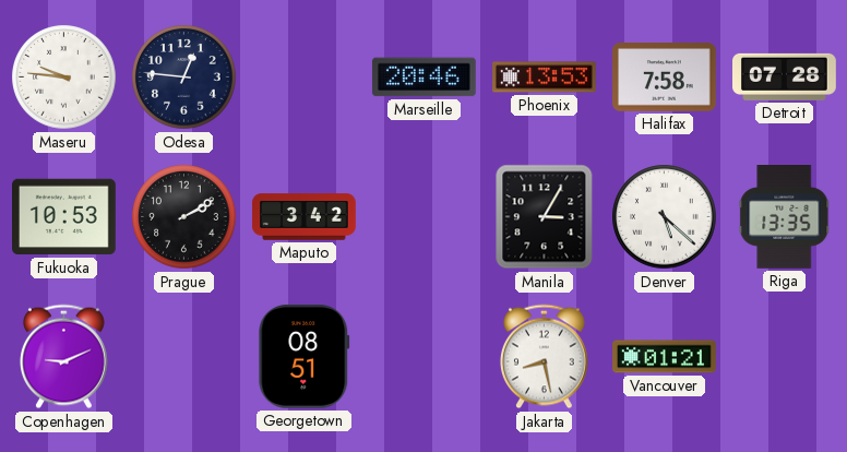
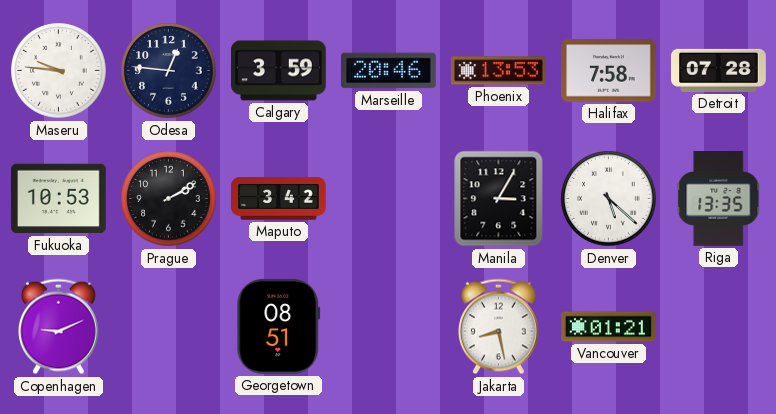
Calgary: none -> 3:59 (279, 71)
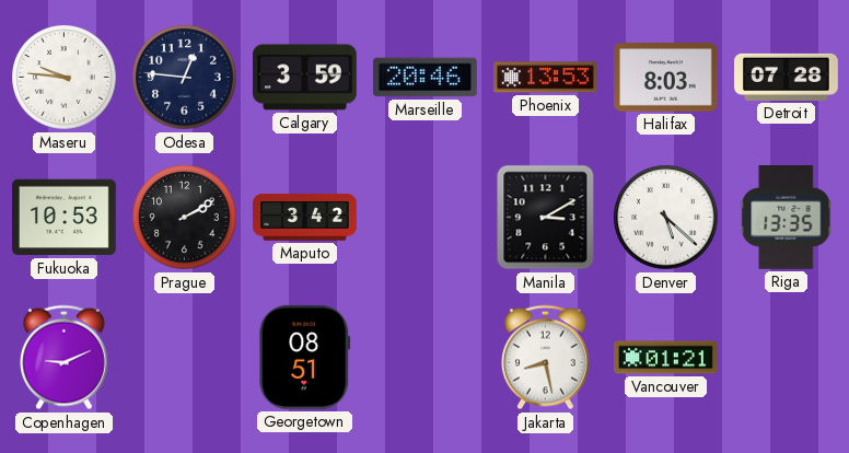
Halifax: 7:58 -> 8:03 (666, 78)
Manila: 3:05 -> 3:10 (546, 218)
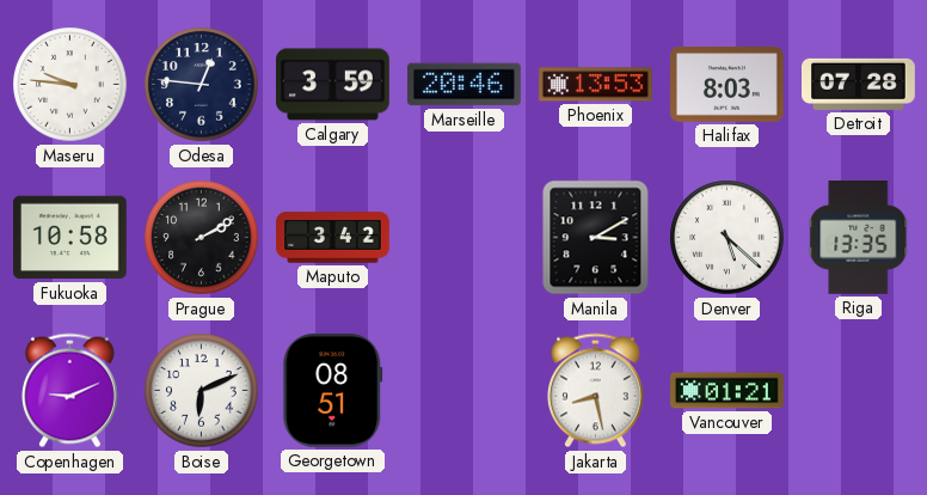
Fukuoka: 10:53 -> 10:58 (70, 238)
Boise: none -> 6:11 (202, 391)
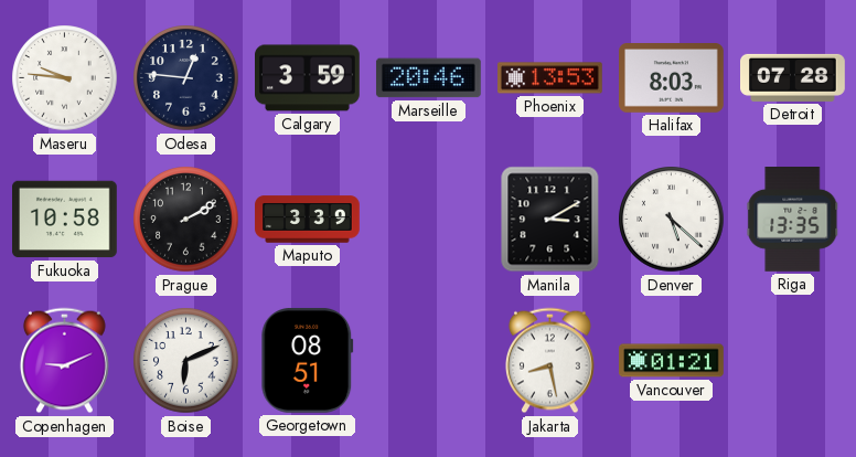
Maputo: 3:42 -> 3:39 (308, 220)
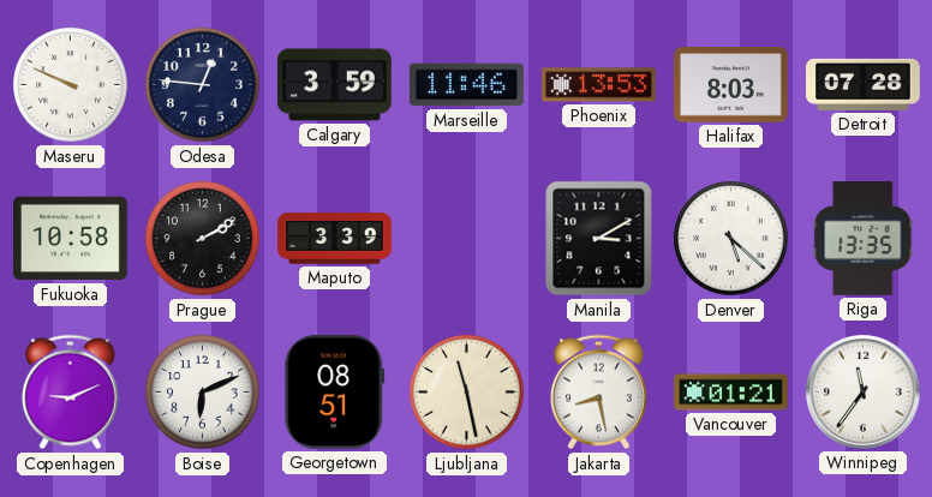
Maseru: 9:46 -> 9:49 (71, 85)
Marseille: 20:46 -> 11:46 (466, 85)
Ljubljana: none -> 11:28 (467, 393)
Winnipeg: none -> 11:36 (862, 391)
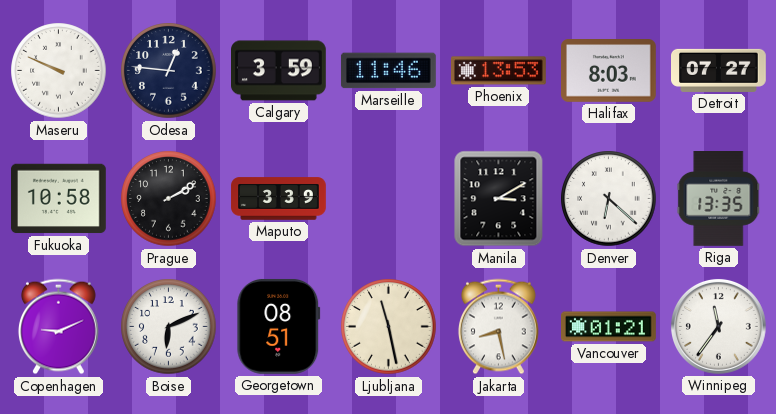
Detroit: 07:28 -> 07:27 (719, 70)
Denver: 5:22 -> 6:22 (609, 199)
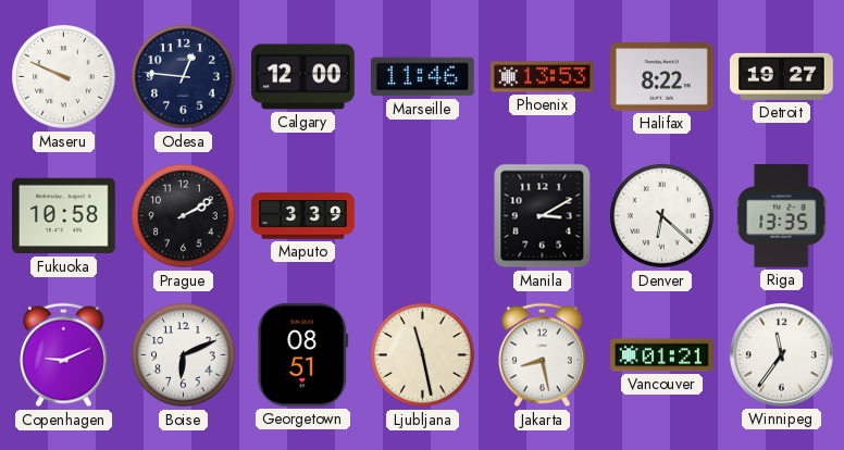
Calgary: 3:59 -> 12:00 (303, 77)
Halifax: 8:03 -> 8:22 (662, 77)
Detroit: 07:27 -> 19:27 (782, 76)
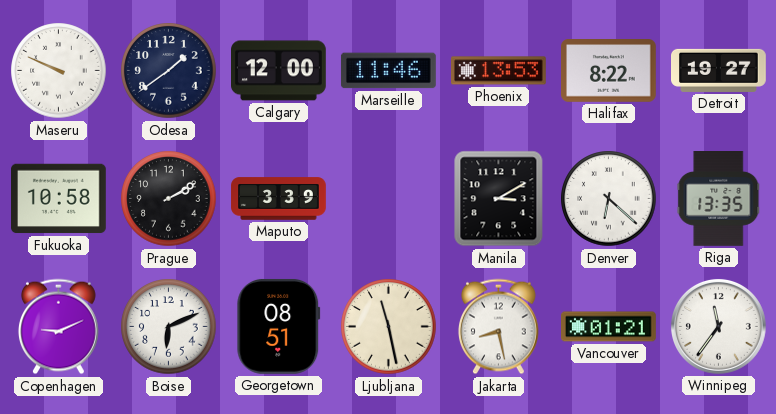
Odesa: 12:46 -> 1:39 (169, 71)
